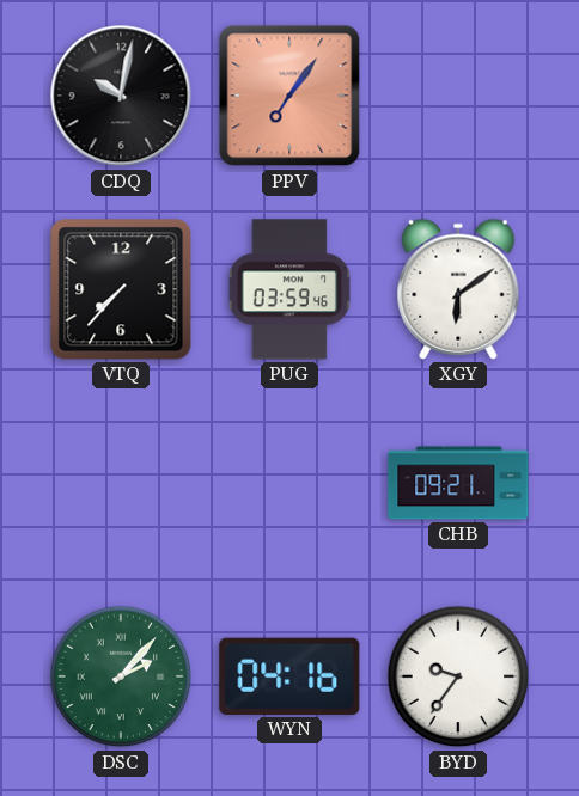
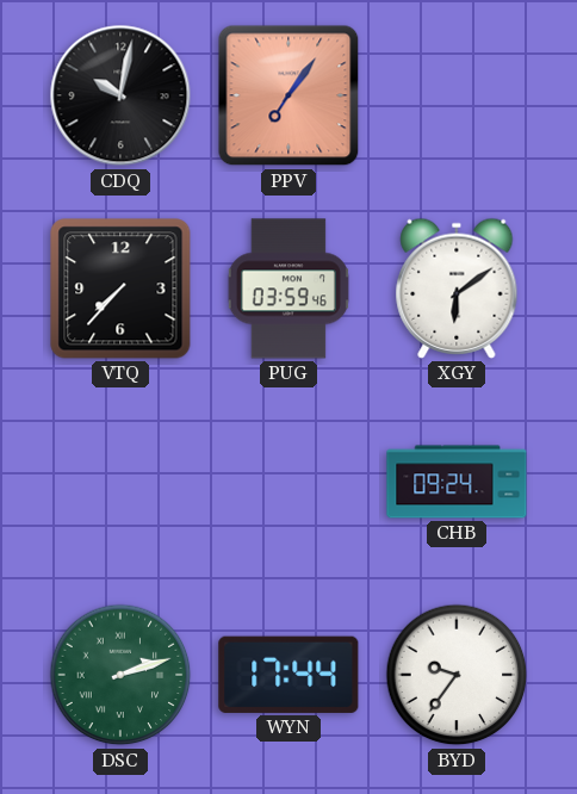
CHB: 09:21 -> 09:24 (457, 482)
DSC: 2:07 -> 2:12 (120, 675)
WYN: 04:16 -> 17:44 (288, 675)
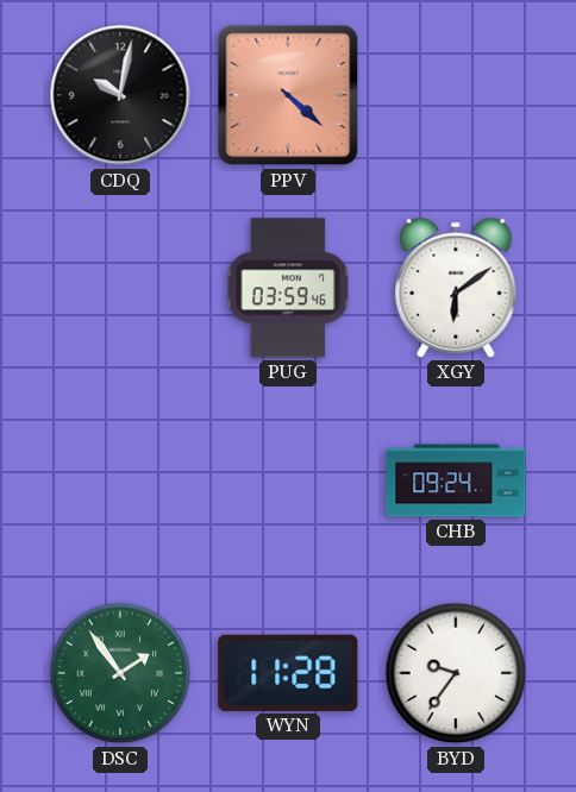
PPV: 7:06 -> 4:22 (288, 95)
VTQ: 7:37 -> none (120, 289)
DSC: 2:12 -> 1:54 (120, 673)
WYN: 17:44 -> 11:28 (288, 673)
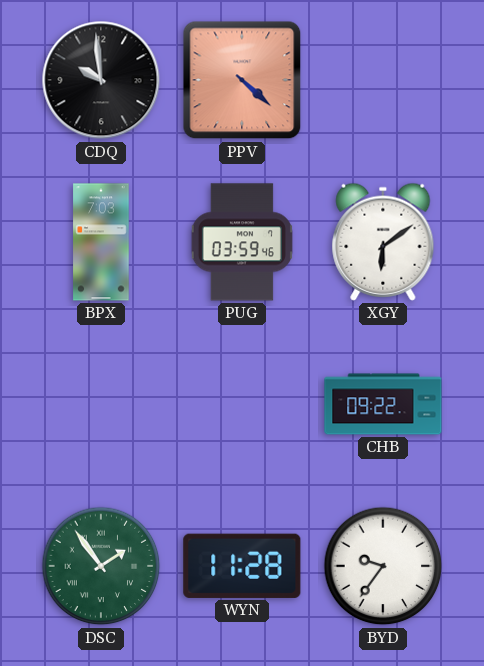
CDQ: 10:02 -> 9:59 (101, 80)
BPX: none -> 7:03 (101, 242)
CHB: 09:24 -> 09:22 (383, 404)
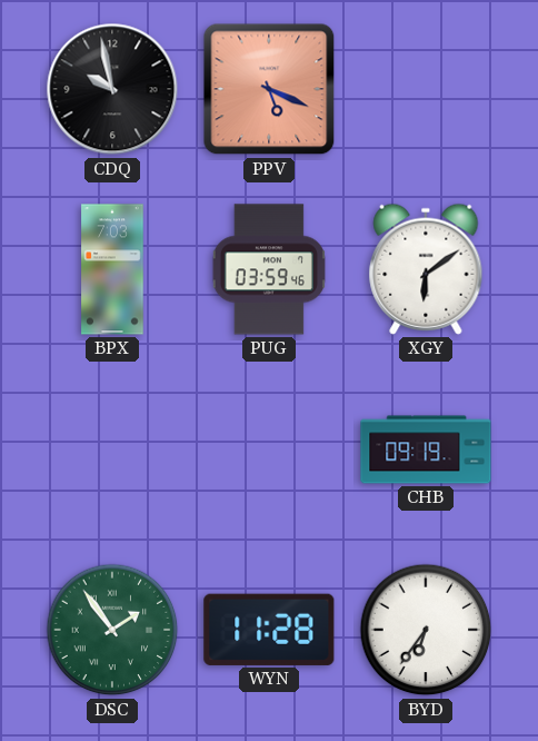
CDQ: 9:59 -> 9:58 (112, 89)
PPV: 4:22 -> 5:19 (269, 89)
CHB: 09:22 -> 09:19 (426, 449)
BYD: 9:36 -> 6:36 (426, 630)
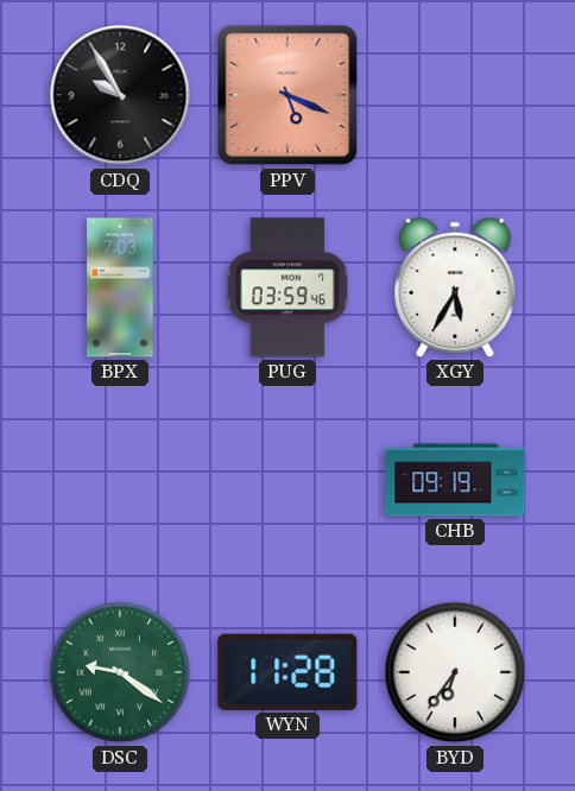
CDQ: 9:58 -> 9:55 (120, 95)
XGY: 6:09 -> 5:35 (455, 287)
DSC: 1:54 -> 9:21 (120, 672)
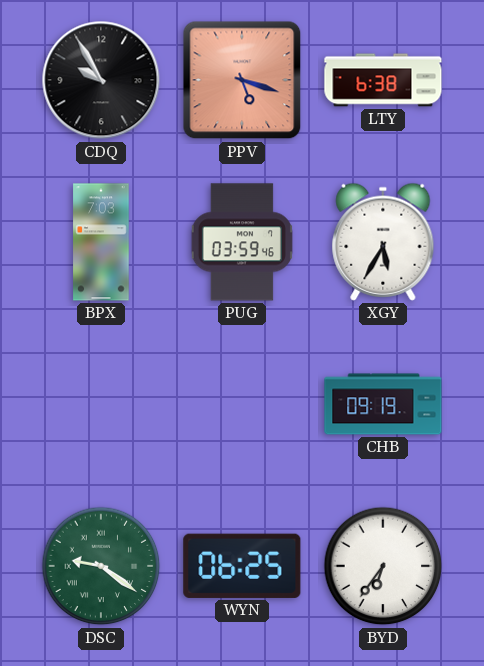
PPV: 5:19 -> 5:18 (242, 80)
LTY: none -> 6:38 (383, 80)
WYN: 11:28 -> 06:25 (242, 566)
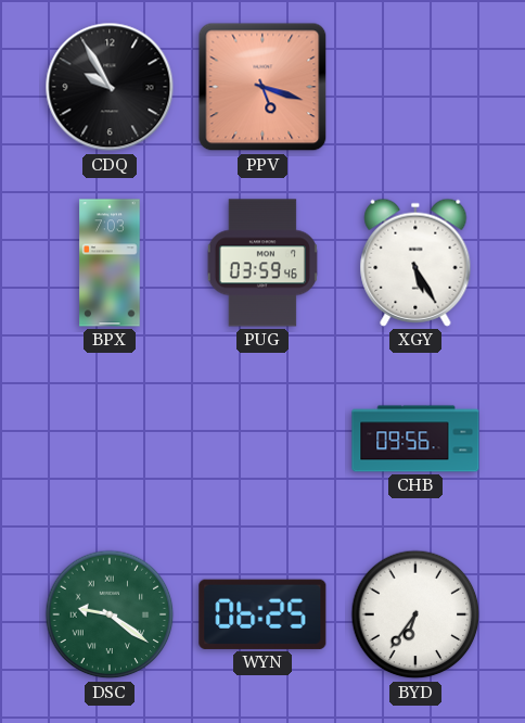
LTY: 6:38 -> none (383, 80)
XGY: 5:35 -> 5:25 (415, 263)
CHB: 09:19 -> 09:56 (415, 439)
